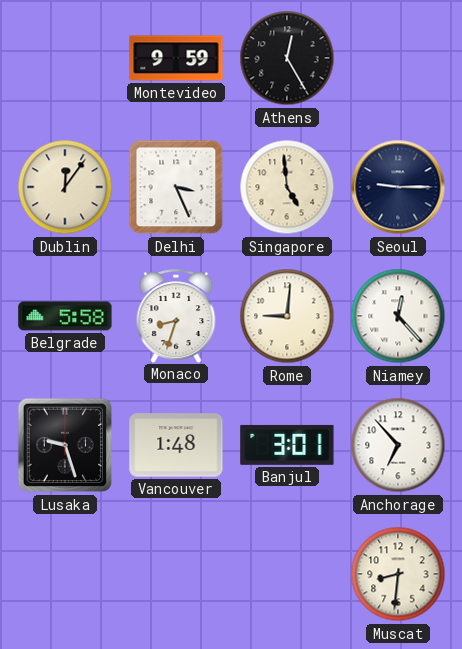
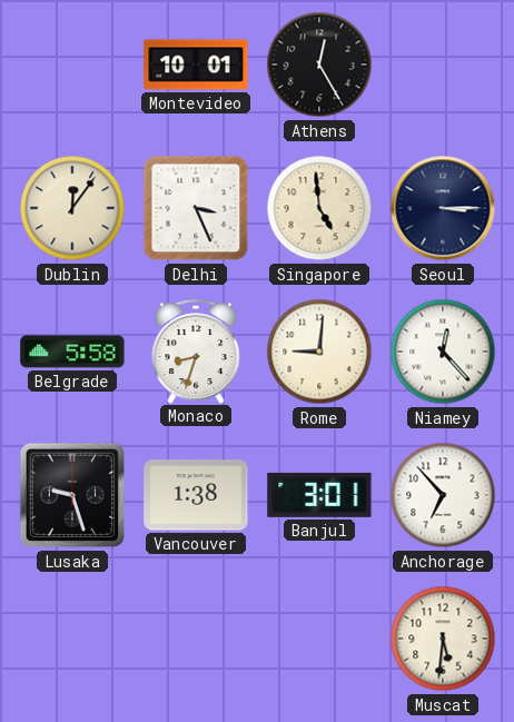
Montevideo: 9:59 -> 10:01 (196, 65)
Seoul: 9:15 -> 3:15 (443, 208)
Vancouver: 1:48 -> 1:38 (196, 495)
Muscat: 8:31 -> 5:31 (443, 639)
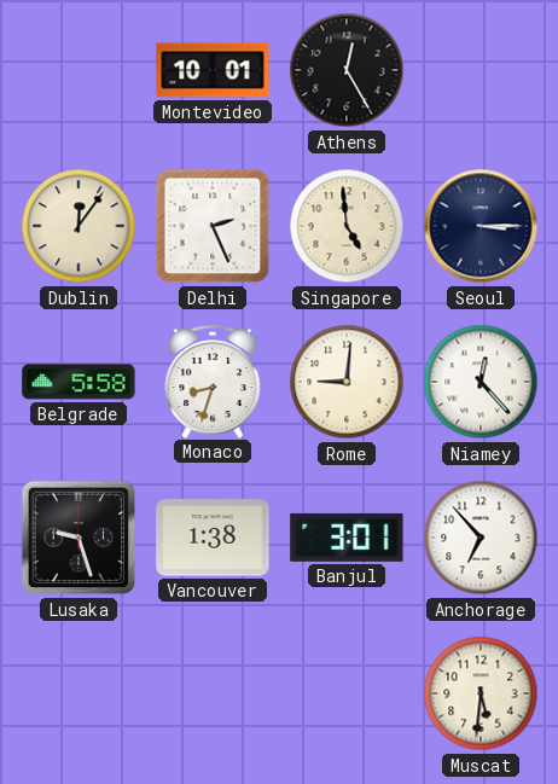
Delhi: 3:26 -> 2:26 (213, 226)
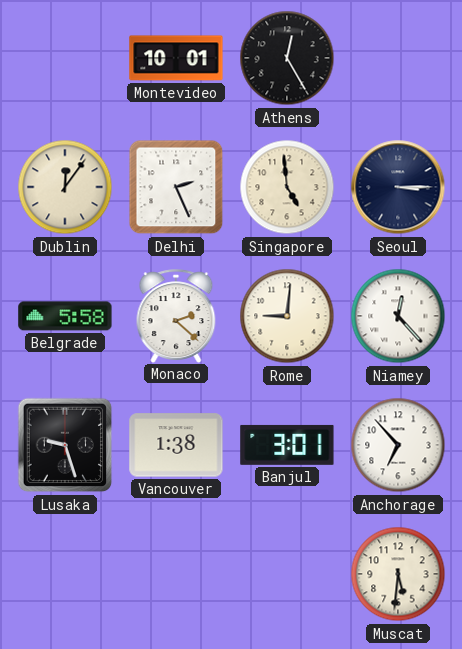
Monaco: 8:33 -> 2:22 (176, 316)
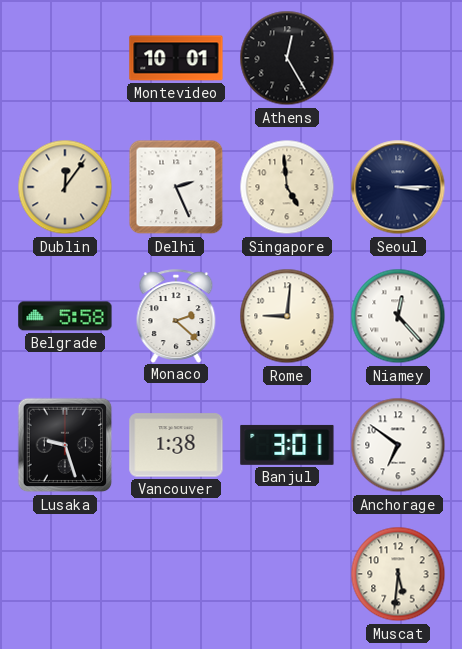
Anchorage: 6:53 -> 6:51 (398, 445)
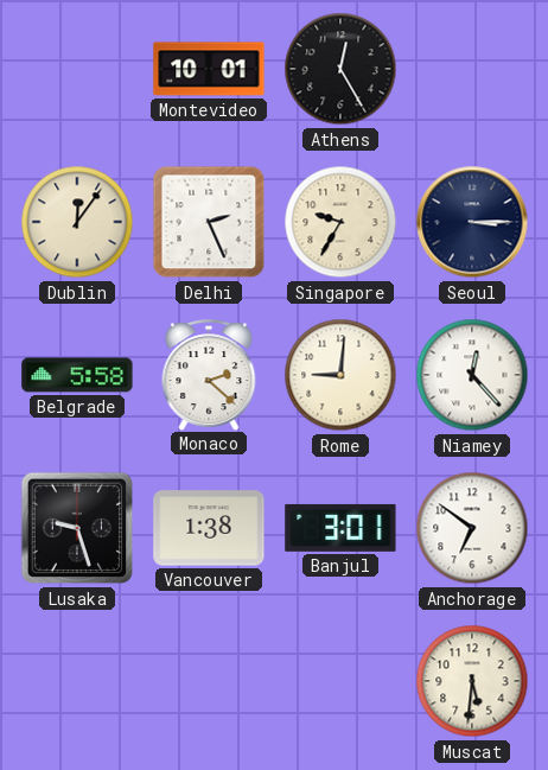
Singapore: 4:59 -> 9:35 (340, 222)
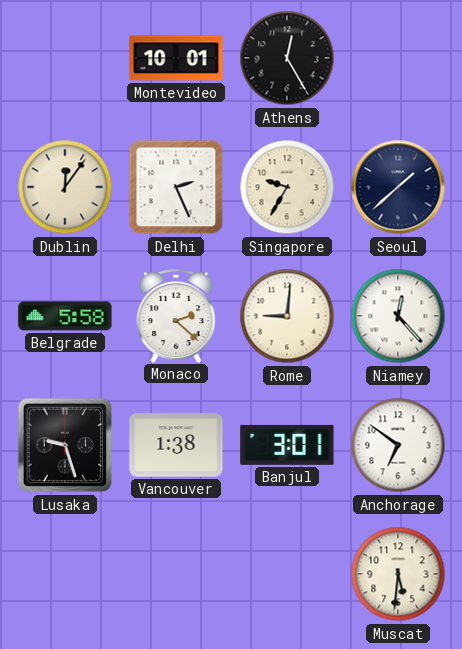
Seoul: 3:15 -> 1:38 (398, 187)
